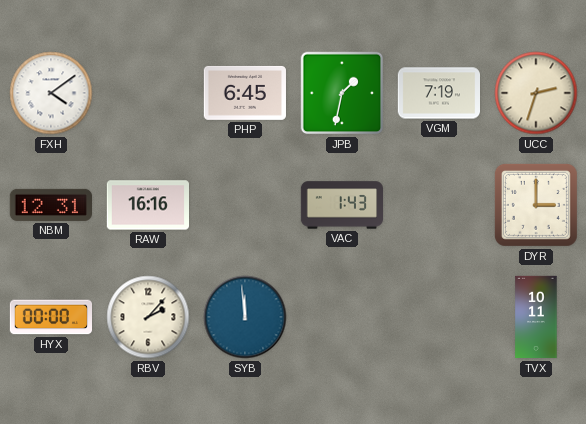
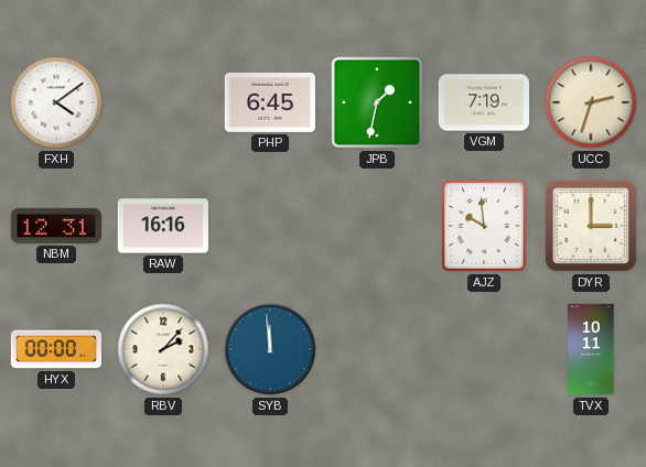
VAC: 1:43 -> none (341, 205)
AJZ: none -> 9:59 (484, 226)
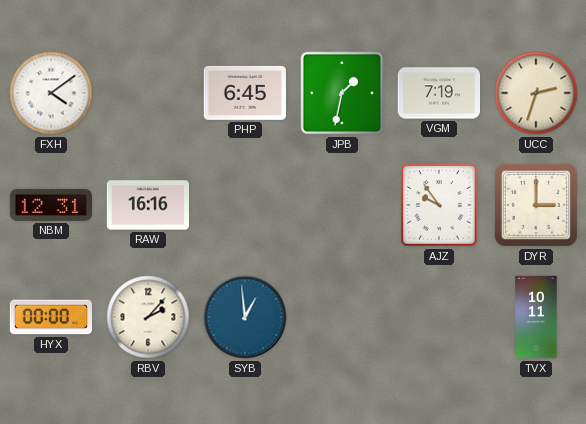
AJZ: 9:59 -> 9:54 (439, 205)
SYB: 11:59 -> 12:59 (245, 317)
